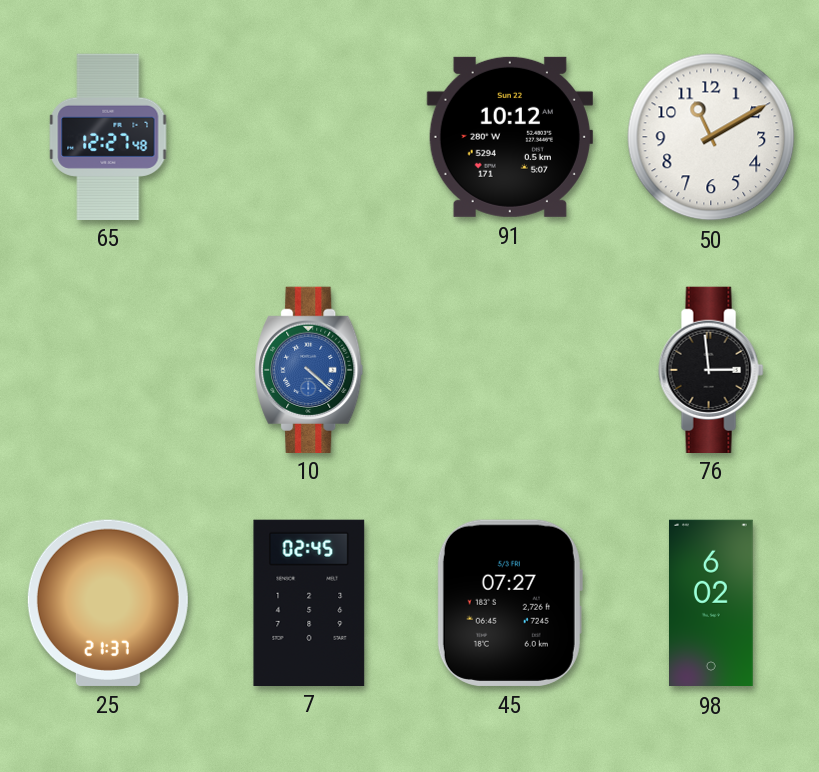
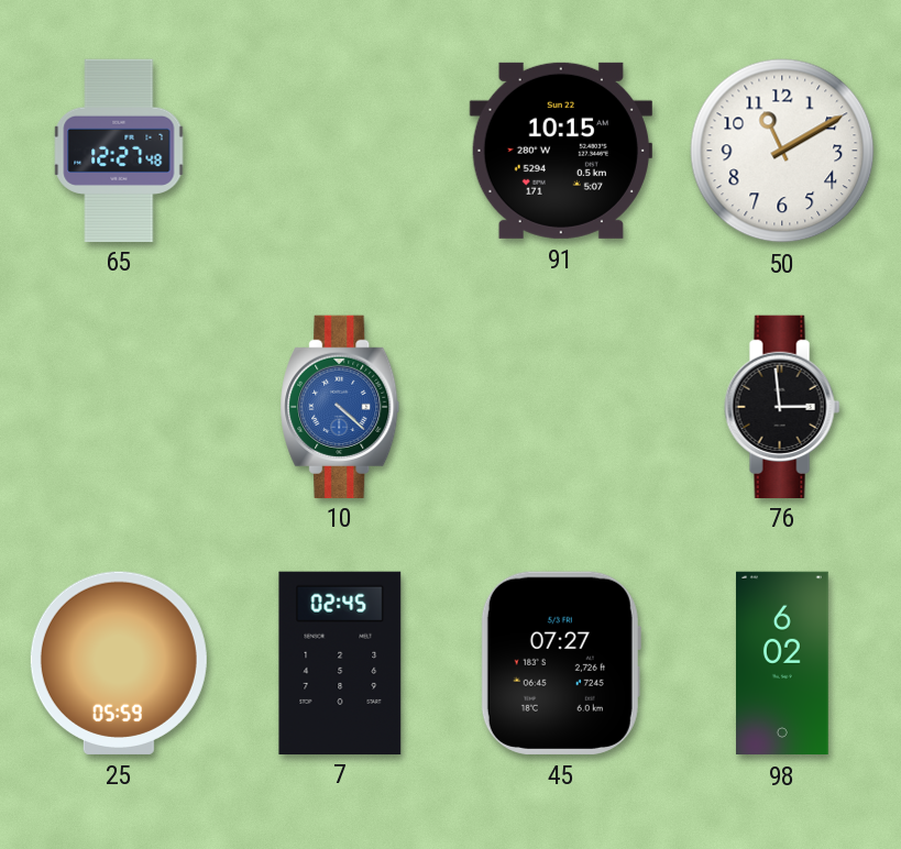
91: 10:12 -> 10:15 (561, 151)
25: 21:37 -> 05:59 (119, 663)
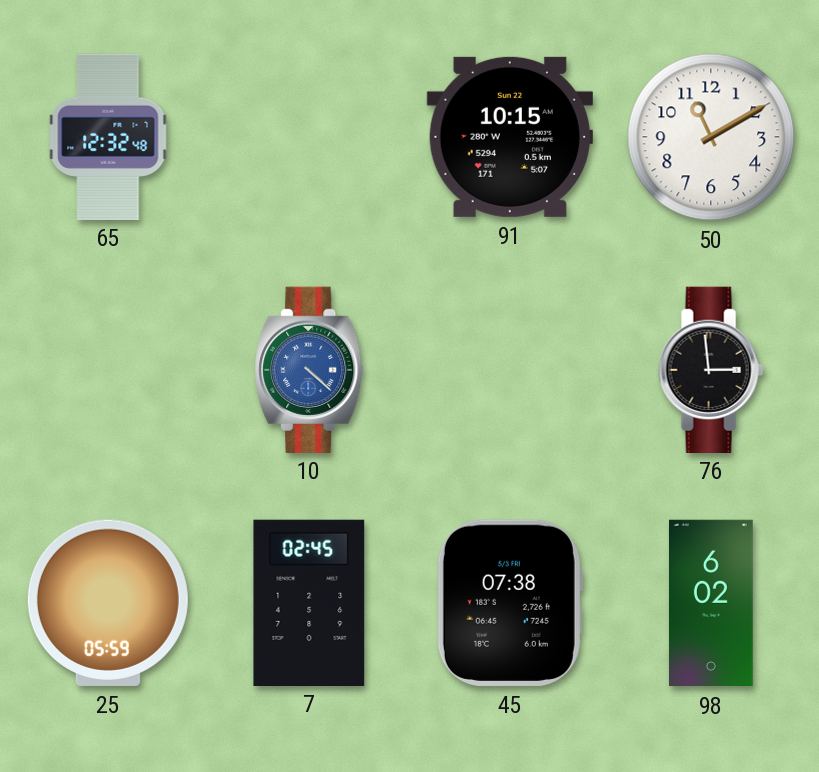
65: 12:27 -> 12:32 (108, 136)
45: 07:27 -> 07:38 (510, 603)
